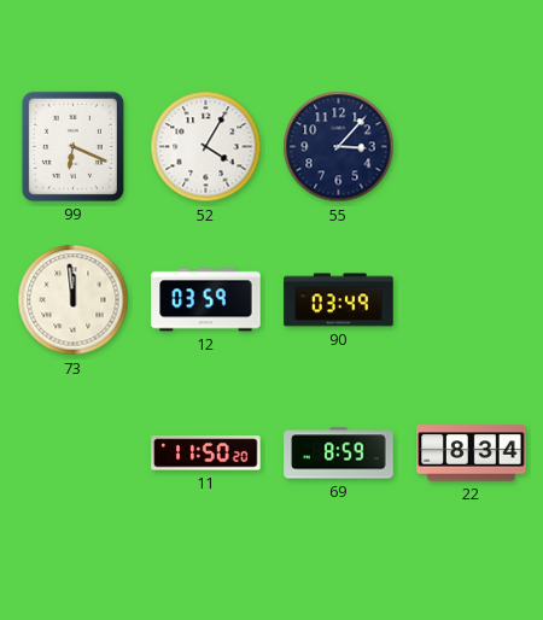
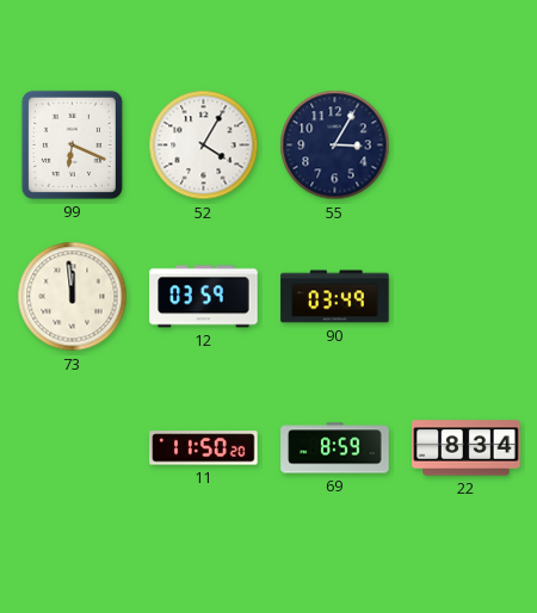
55: 3:07 -> 3:05 (335, 145)
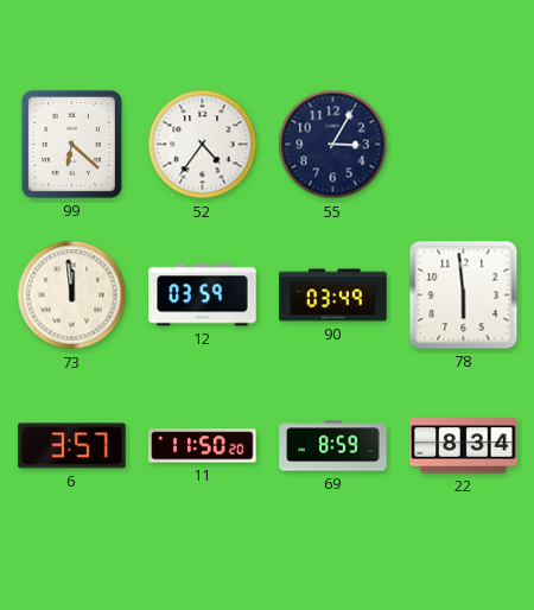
99: 6:19 -> 6:22 (71, 144)
52: 4:05 -> 4:36 (203, 145)
78: none -> 5:59 (464, 296)
6: none -> 3:57 (72, 446)
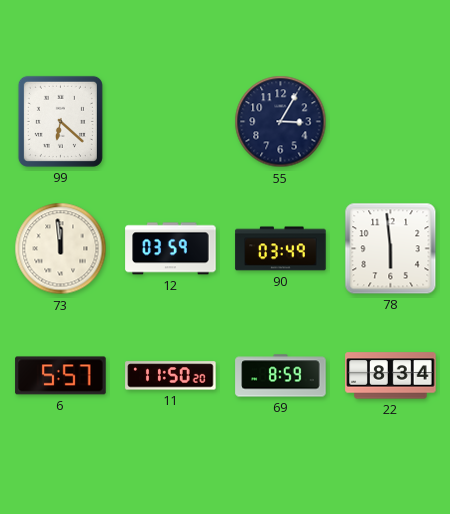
52: 4:36 -> none (203, 145)
6: 3:57 -> 5:57 (61, 376)
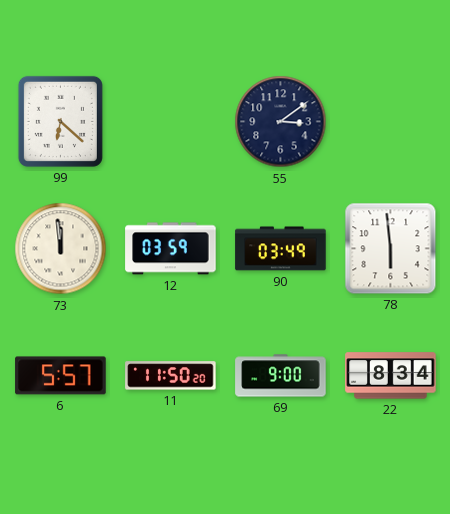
55: 3:05 -> 3:09 (281, 122)
69: 8:59 -> 9:00 (281, 376)
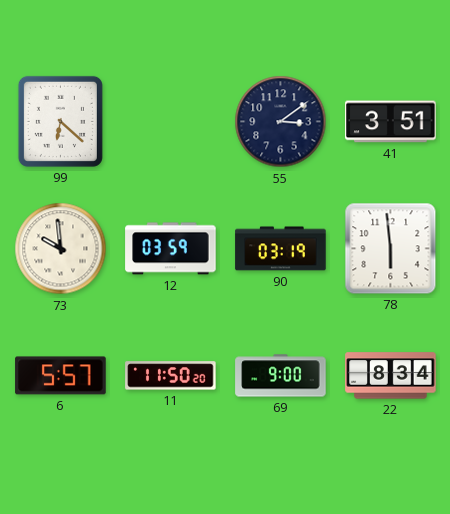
41: none -> 3:51 (391, 122)
73: 11:59 -> 9:59 (61, 249)
90: 03:49 -> 03:19 (281, 249)
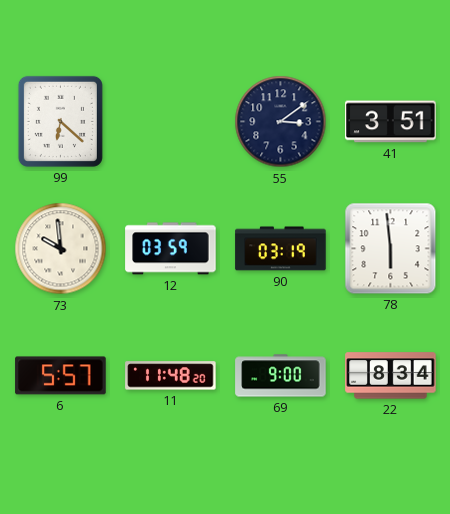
11: 11:50 -> 11:48 (171, 376)
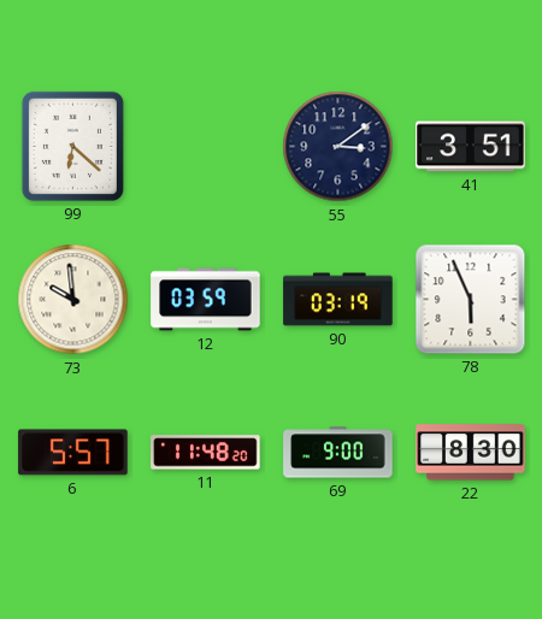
78: 5:59 -> 5:56 (471, 300)
22: 8:34 -> 8:30 (471, 453)
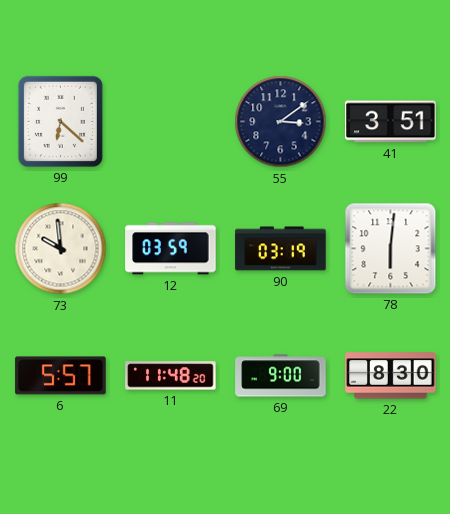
78: 5:56 -> 6:01 (391, 249)
